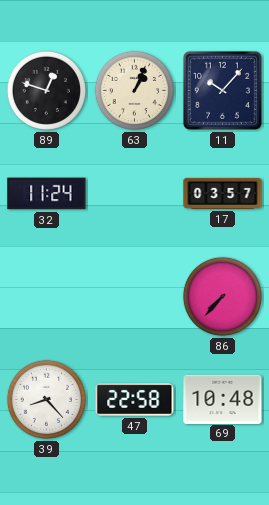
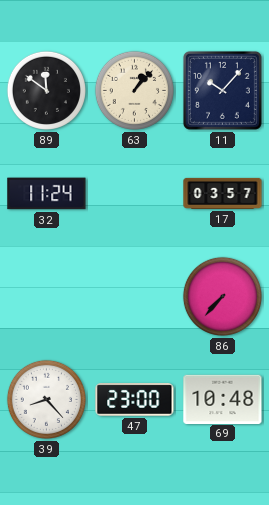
89: 12:48 -> 11:51 (46, 90)
63: 1:04 -> 1:07 (134, 90)
47: 22:58 -> 23:00 (135, 400)
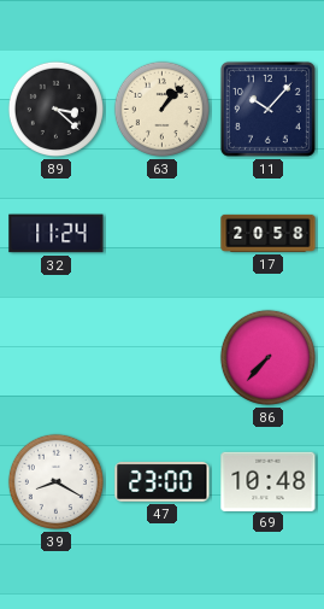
89: 11:51 -> 3:22 (55, 109)
17: 03:57 -> 20:58 (269, 233)
39: 8:23 -> 8:20 (55, 481)
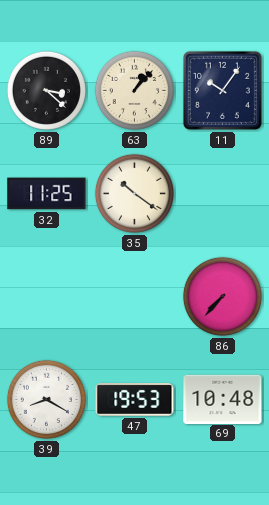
11: 10:07 -> 10:06 (222, 90)
32: 11:24 -> 11:25 (47, 194)
35: none -> 10:21 (134, 193)
17: 20:58 -> none (269, 233)
47: 23:00 -> 19:53 (135, 400)
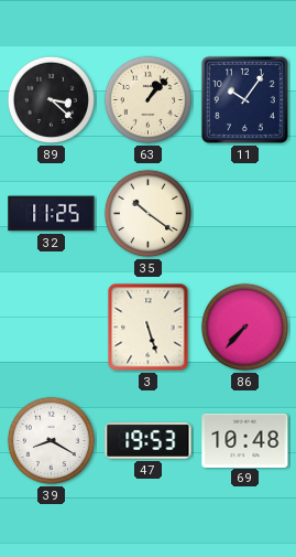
3: none -> 5:27 (149, 328)
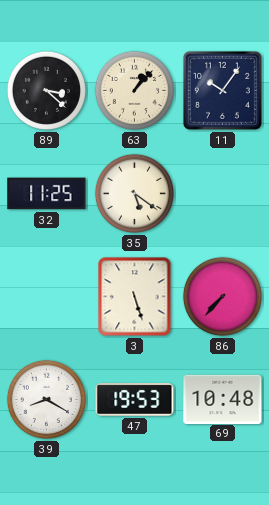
35: 10:21 -> 5:21 (134, 193)
